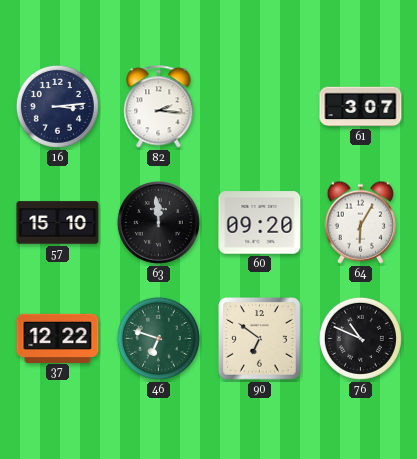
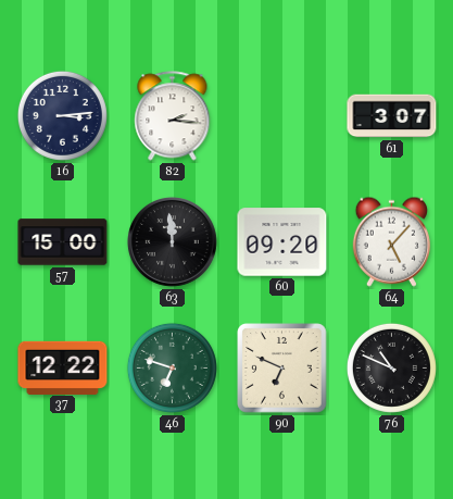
57: 15:10 -> 15:00 (63, 242)
64: 6:05 -> 5:07 (391, 241)
90: 6:51 -> 6:49 (282, 369)
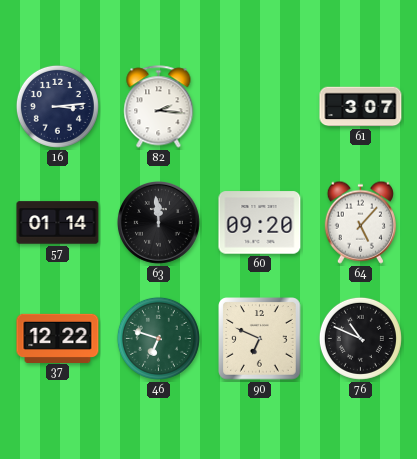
57: 15:00 -> 01:14 (58, 223)
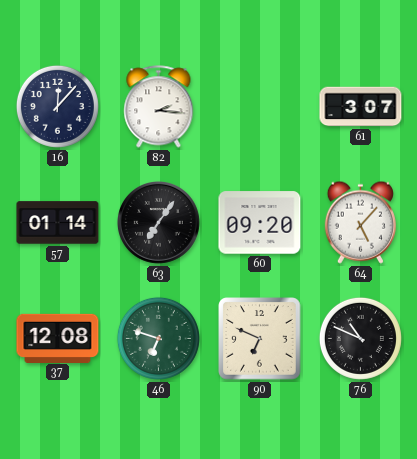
16: 3:14 -> 12:07 (57, 106)
63: 11:59 -> 7:06 (158, 222)
37: 12:22 -> 12:08 (58, 338)
